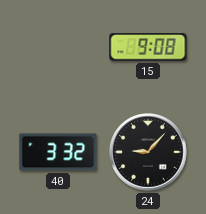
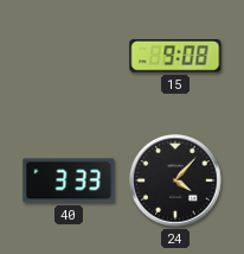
40: 3:32 -> 3:33 (69, 180)
24: 9:07 -> 4:07 (175, 180)
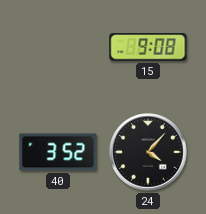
40: 3:33 -> 3:52 (58, 152)
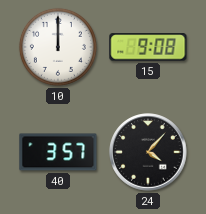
10: none -> 12:00 (58, 47)
40: 3:52 -> 3:57 (58, 152)
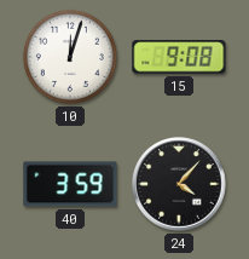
10: 12:00 -> 12:03 (70, 57)
40: 3:57 -> 3:59 (70, 184)
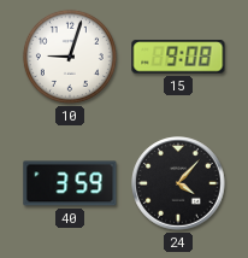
10: 12:03 -> 9:03 (70, 57)
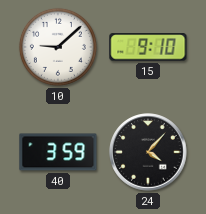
10: 9:03 -> 9:08 (58, 47)
15: 9:08 -> 9:10 (148, 47)
